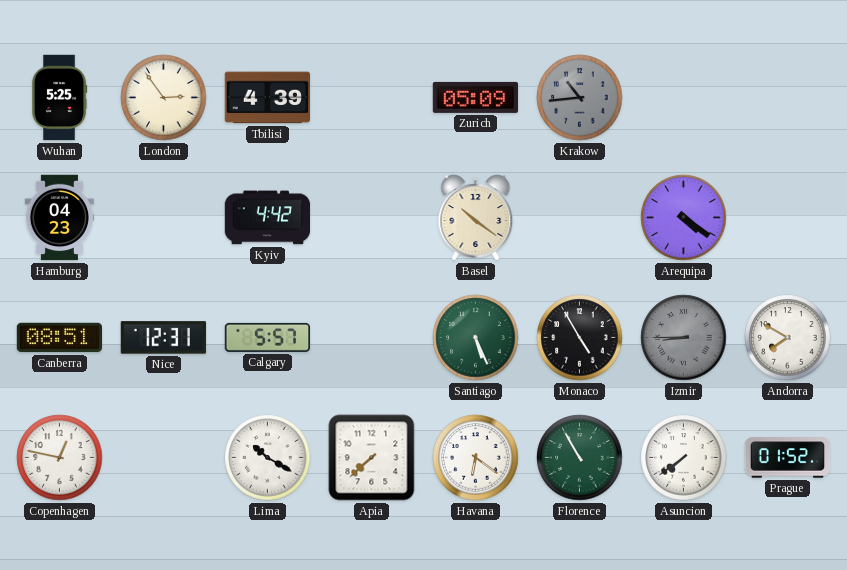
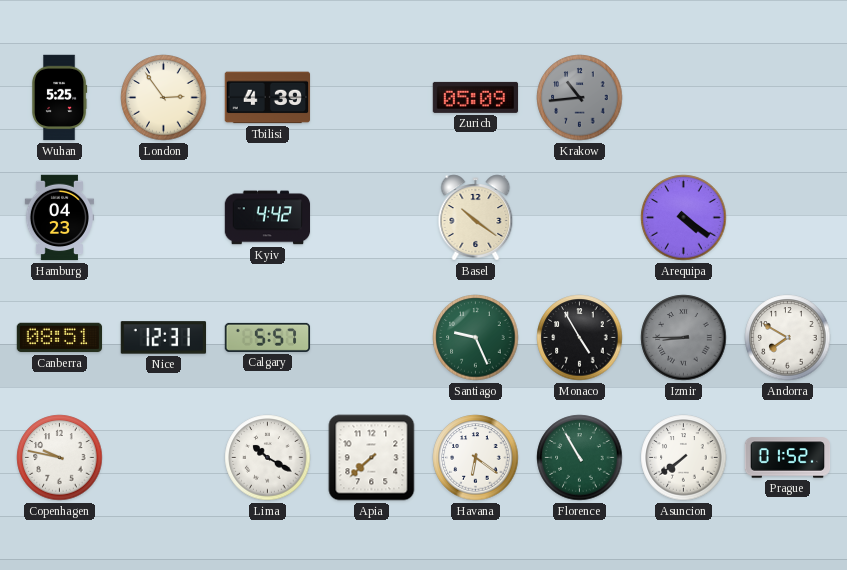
Santiago: 5:26 -> 9:26 (476, 338)
Copenhagen: 12:47 -> 9:47 (60, 458)
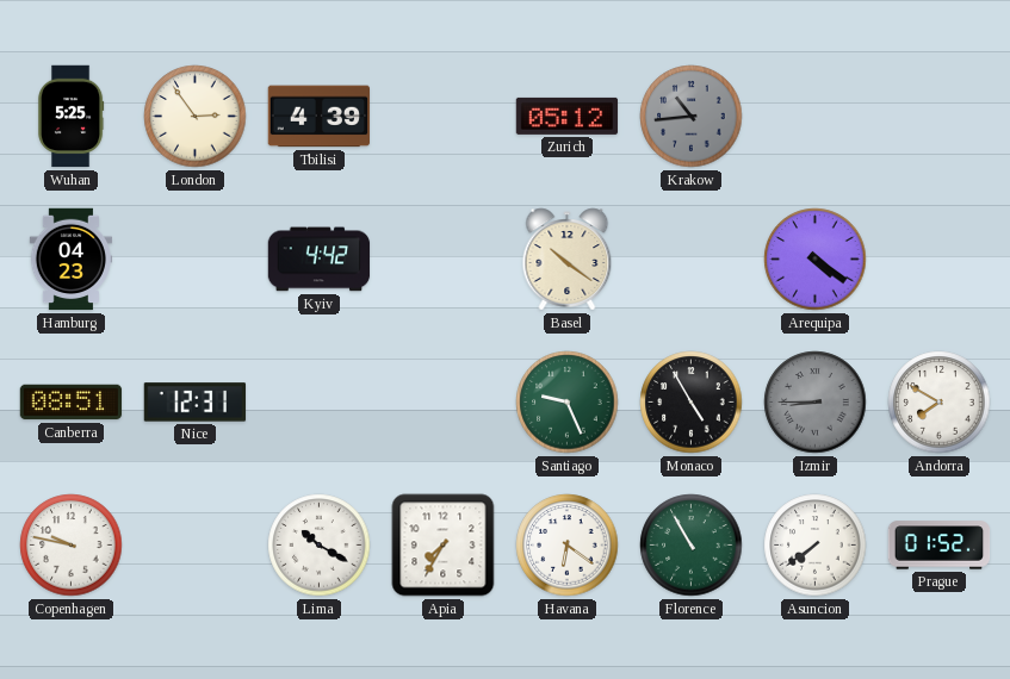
Zurich: 05:09 -> 05:12 (568, 116)
Calgary: 5:57 -> none (268, 337)
Apia: 7:38 -> 7:35 (444, 546)
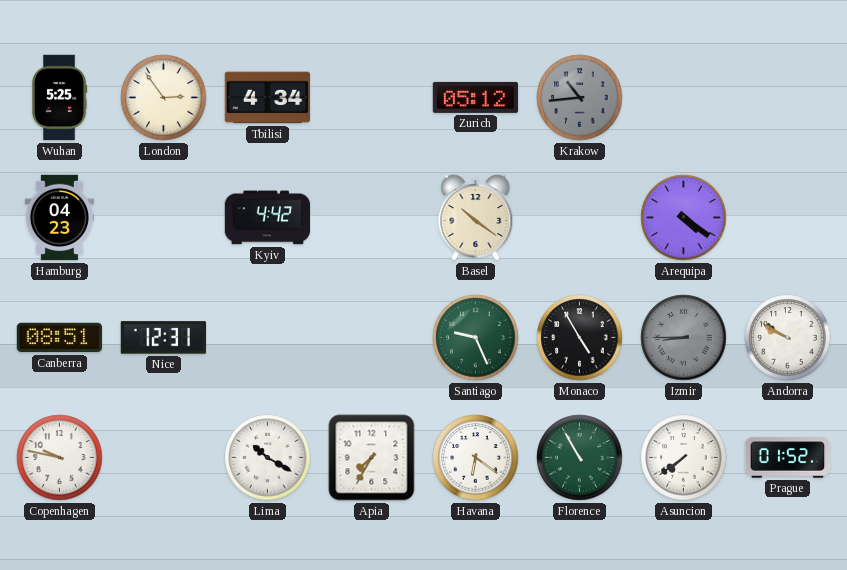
Tbilisi: 4:39 -> 4:34 (268, 98)
Andorra: 7:50 -> 9:50 (788, 338)
